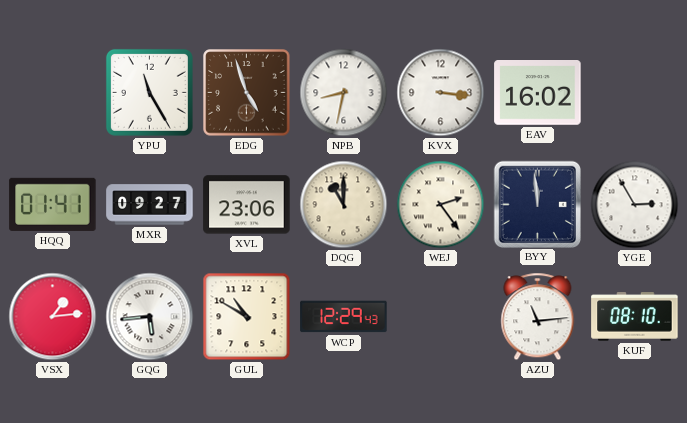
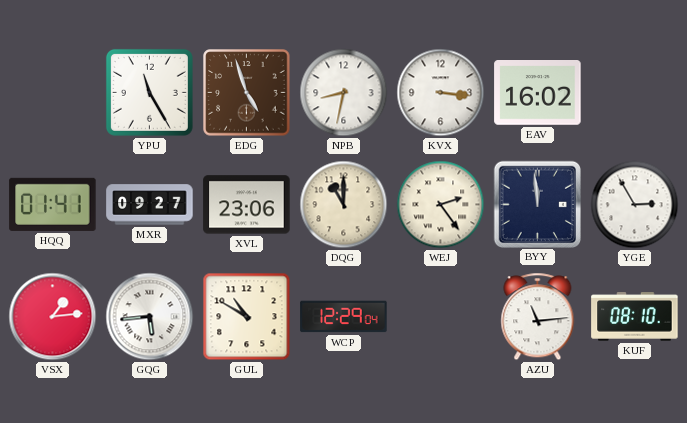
WCP: 12:29:43 -> 12:29:04 (344, 317)
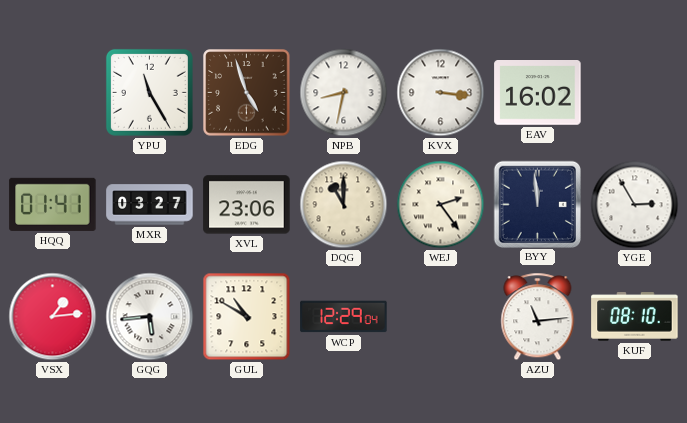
MXR: 09:27 -> 03:27 (150, 205)
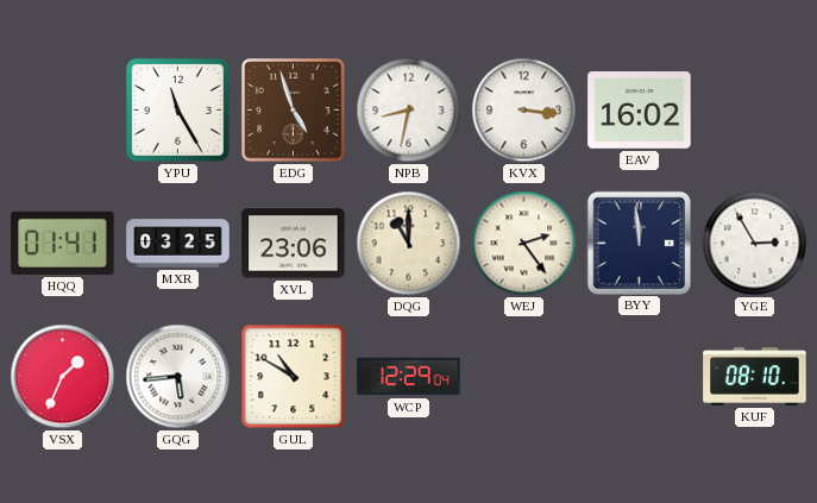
MXR: 03:27 -> 03:25 (178, 244)
VSX: 1:14 -> 1:34 (63, 377)
AZU: 11:14 -> none (538, 317)
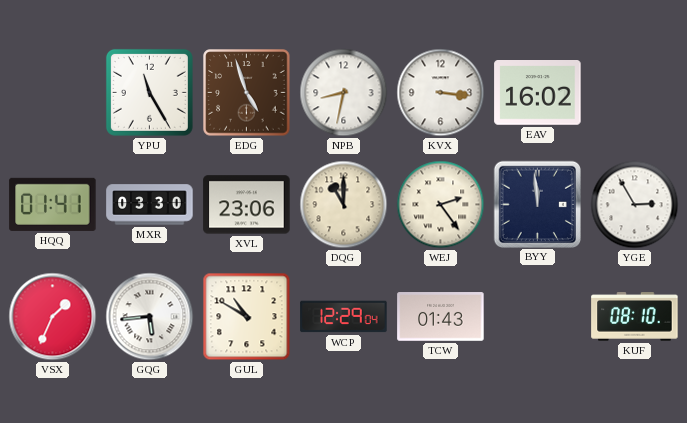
MXR: 03:25 -> 03:30 (150, 205)
TCW: none -> 01:43 (441, 317)
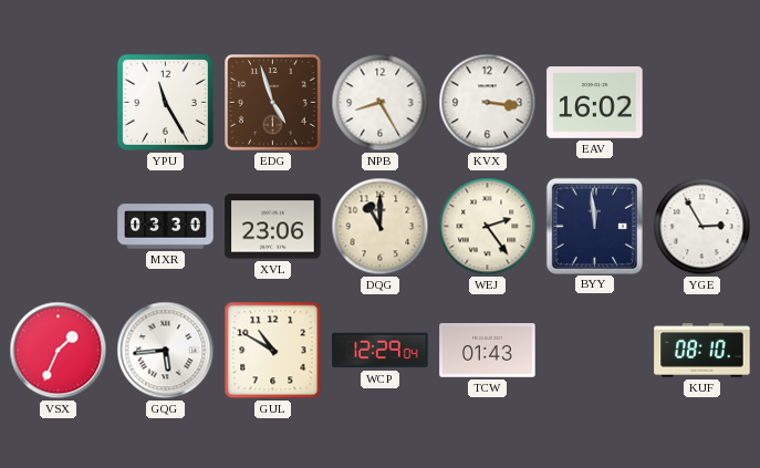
NPB: 8:32 -> 8:25 (381, 103)
HQQ: 01:41 -> none (53, 204)
